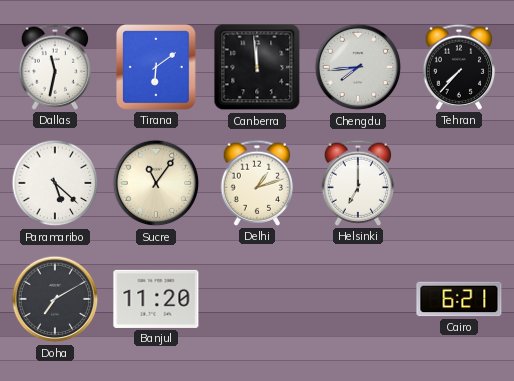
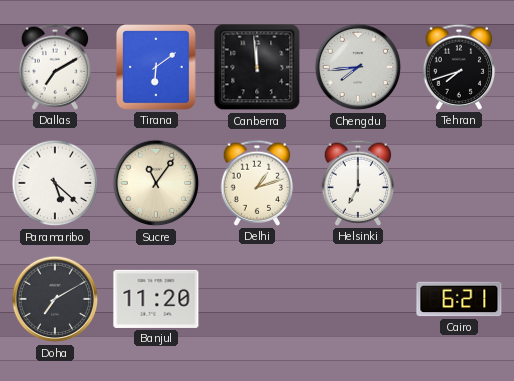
Dallas: 11:32 -> 7:10 (55, 67)
Tehran: 7:37 -> 7:42 (459, 67)
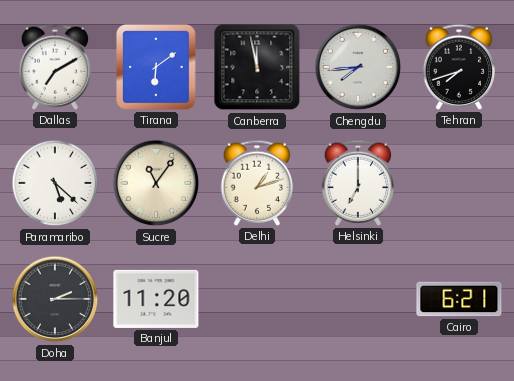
Canberra: 11:59 -> 11:58 (257, 67)
Doha: 7:10 -> 2:15 (55, 299)
